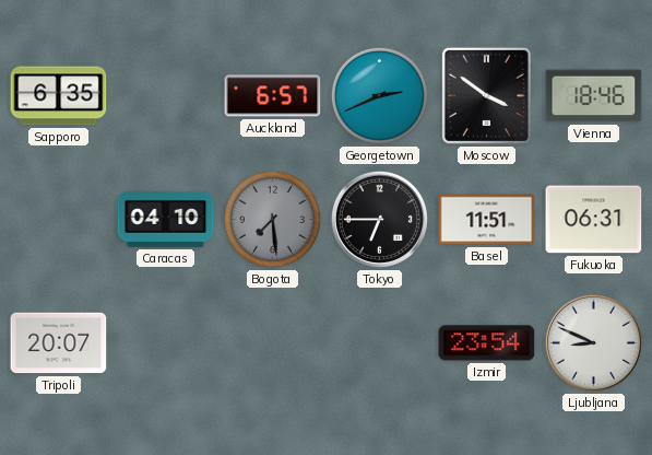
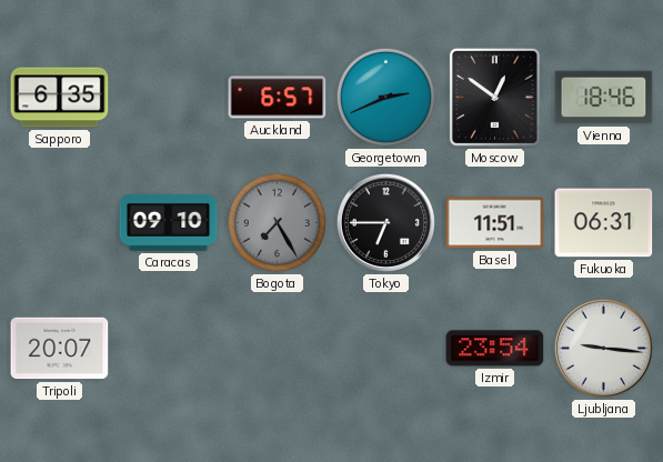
Moscow: 3:51 -> 12:51 (494, 97)
Caracas: 04:10 -> 09:10 (169, 222)
Bogota: 7:29 -> 7:25 (277, 222)
Ljubljana: 8:49 -> 9:16 (603, 348)
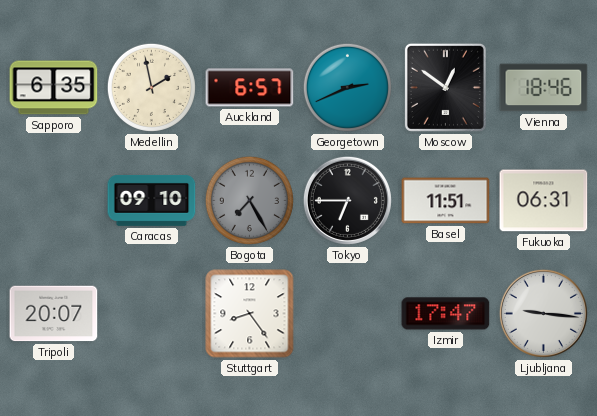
Medellin: none -> 1:58 (151, 87)
Stuttgart: none -> 8:24 (250, 314)
Izmir: 23:54 -> 17:47 (446, 314)
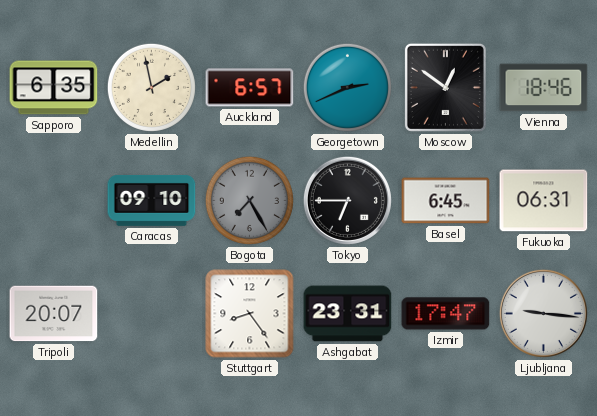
Basel: 11:51 -> 6:45 (446, 201)
Ashgabat: none -> 23:31 (348, 314)
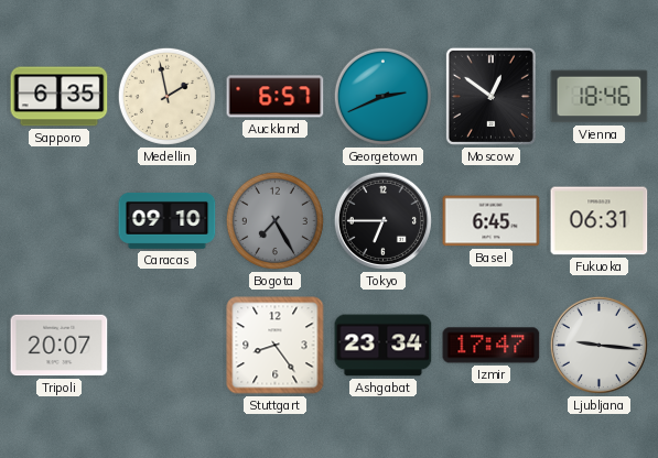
Ashgabat: 23:31 -> 23:34 (384, 346)
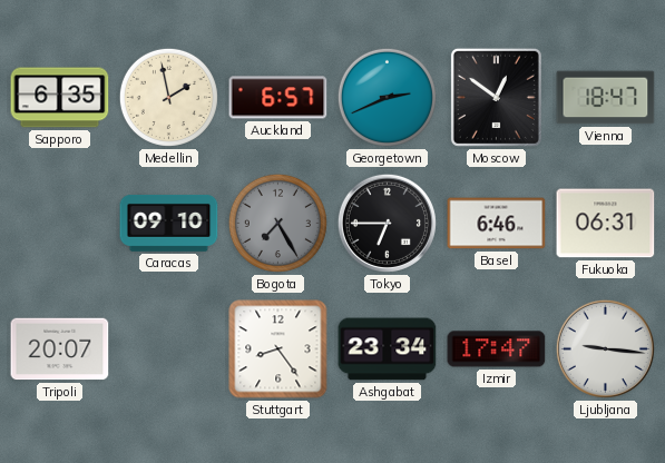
Vienna: 18:46 -> 18:47 (606, 98)
Basel: 6:45 -> 6:46 (497, 224)
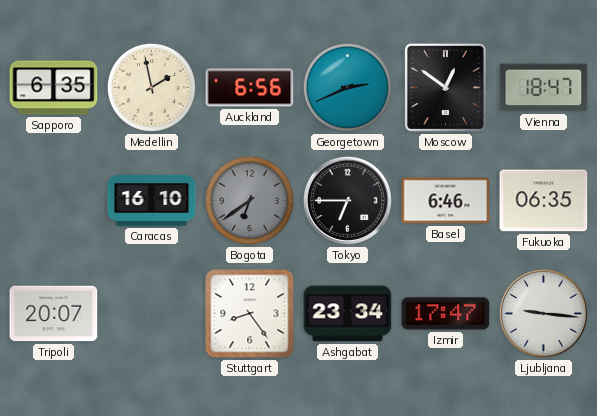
Auckland: 6:57 -> 6:56 (250, 88)
Caracas: 09:10 -> 16:10 (152, 200)
Bogota: 7:25 -> 6:39 (249, 200)
Fukuoka: 06:31 -> 06:35 (544, 201)
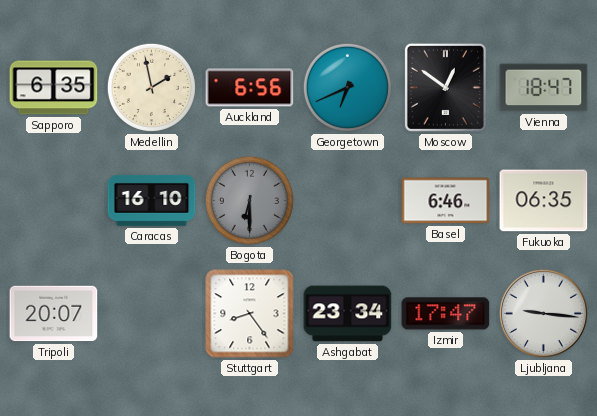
Georgetown: 2:41 -> 6:41 (347, 87)
Bogota: 6:39 -> 6:30 (249, 200)
Tokyo: 6:45 -> none (347, 200)
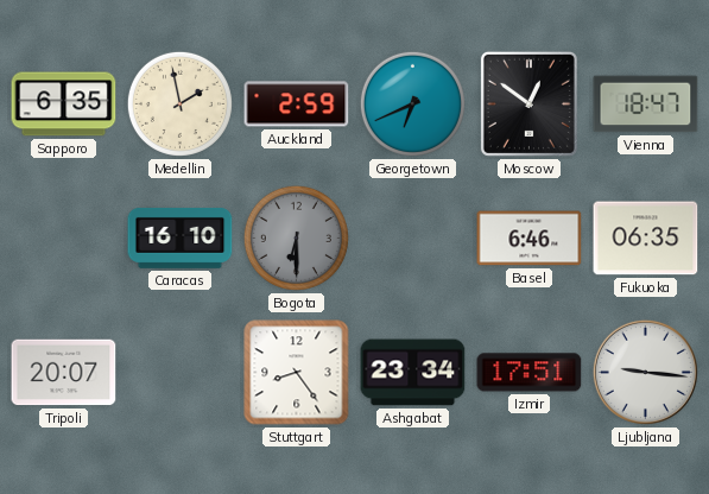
Auckland: 6:56 -> 2:59 (297, 104)
Izmir: 17:47 -> 17:51 (530, 373)
